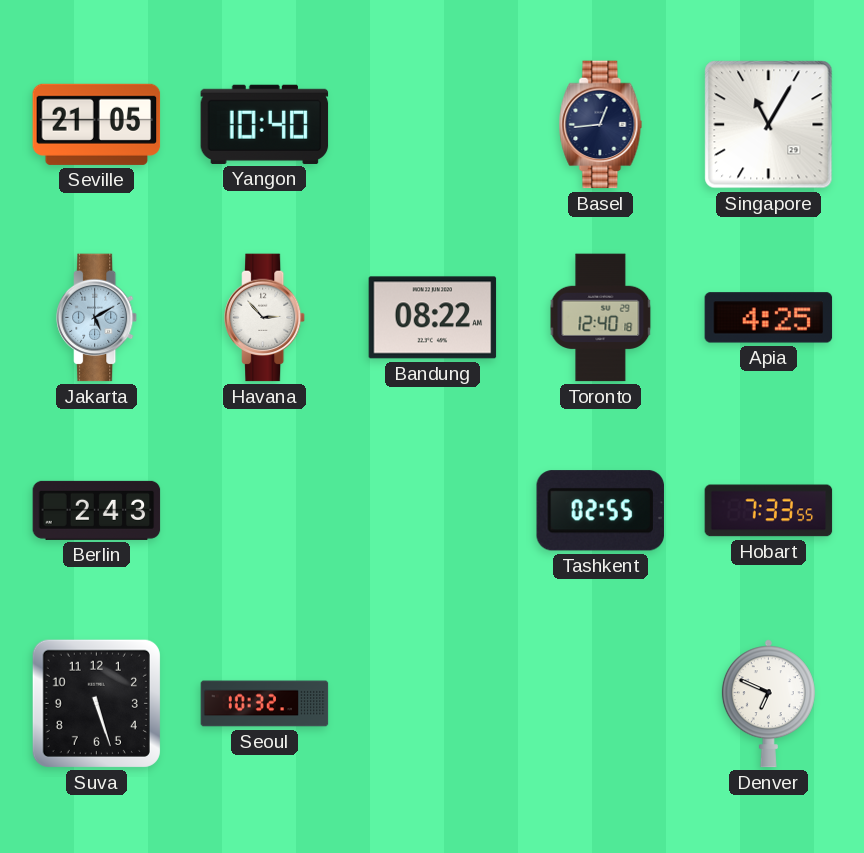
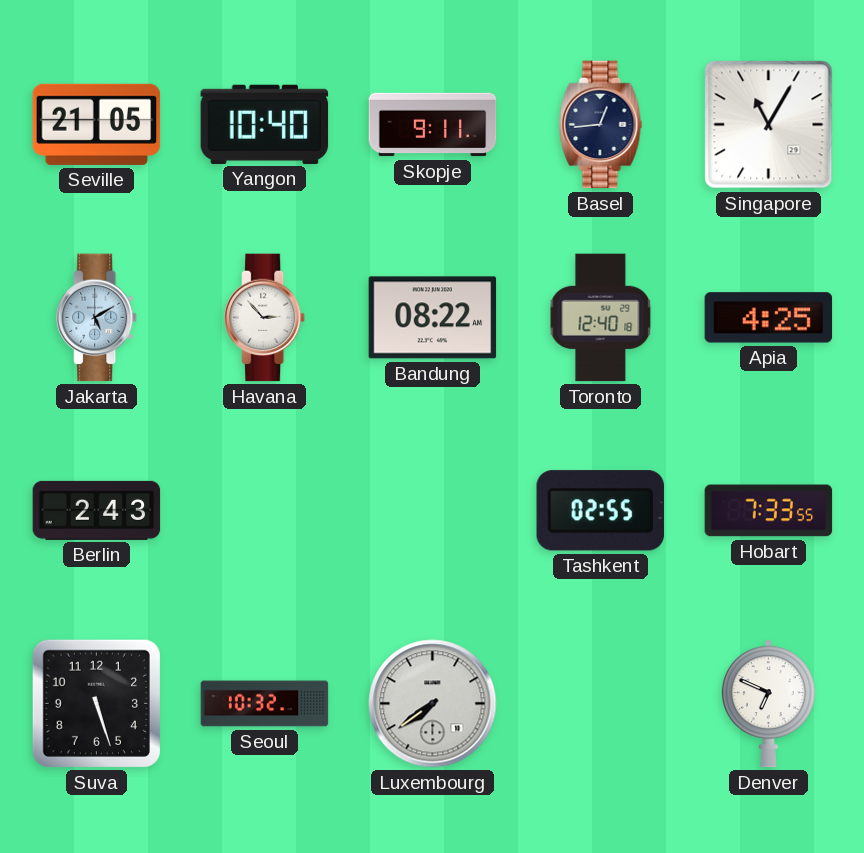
Skopje: none -> 9:11 (433, 125)
Luxembourg: none -> 7:39 (433, 704)
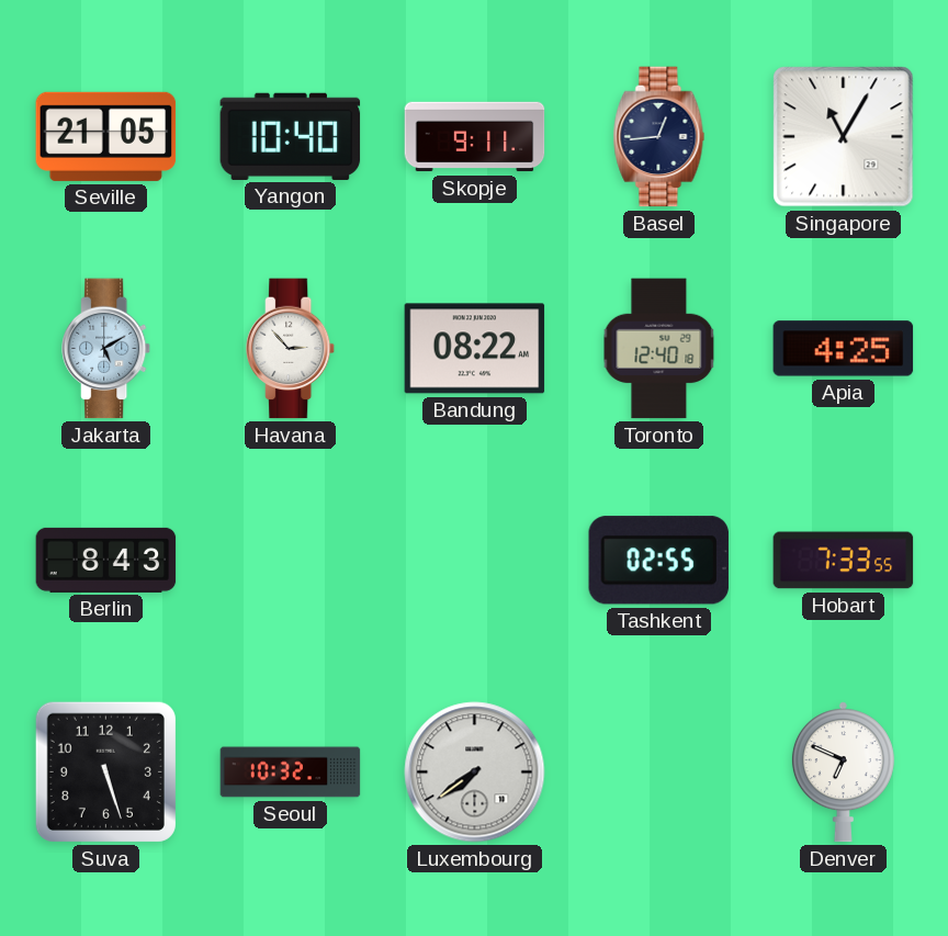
Berlin: 2:43 -> 8:43 (106, 560)
